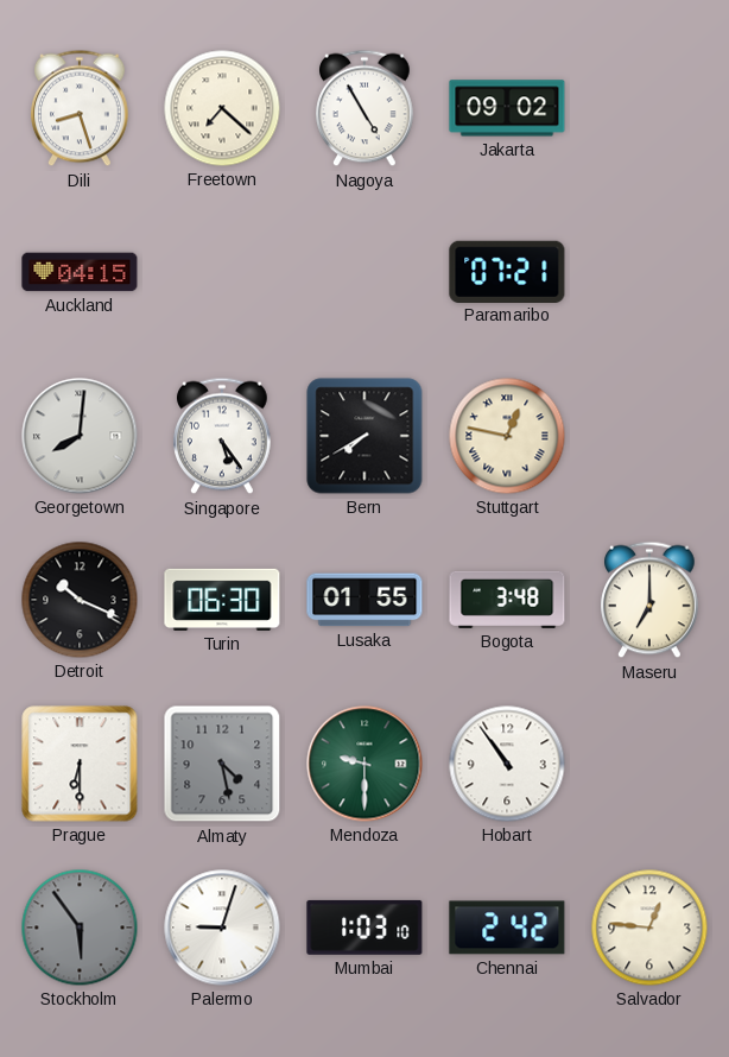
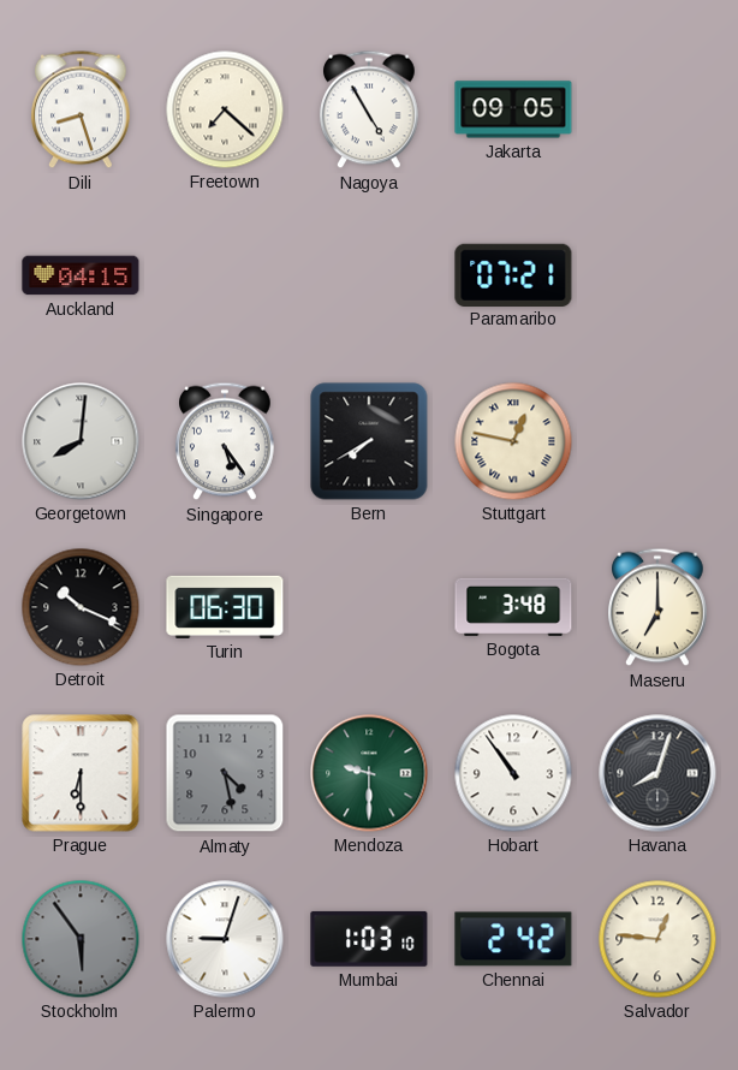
Jakarta: 09:02 -> 09:05 (513, 109)
Lusaka: 01:55 -> none (364, 600)
Havana: none -> 8:03 (657, 773)
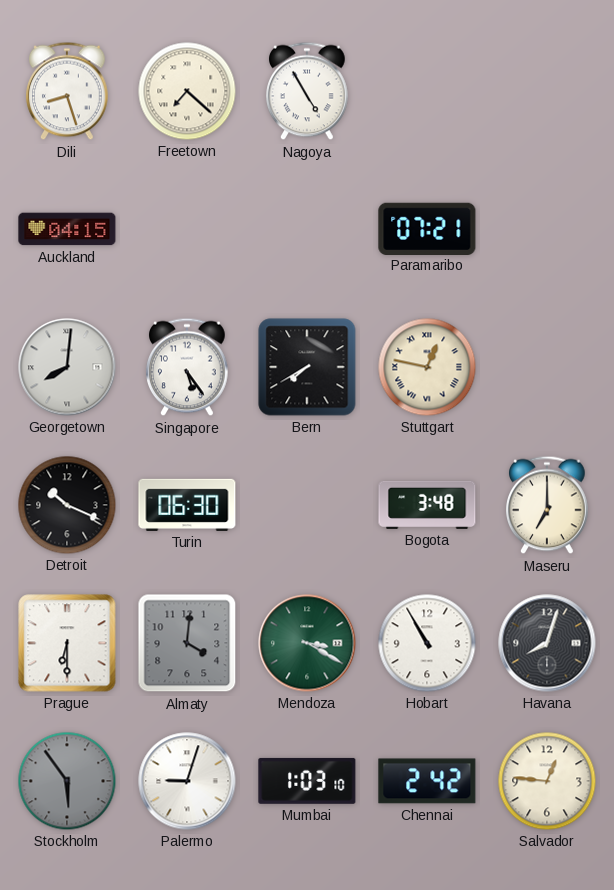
Jakarta: 09:05 -> none (513, 109)
Almaty: 4:28 -> 4:01 (187, 643)
Mendoza: 9:30 -> 3:20 (307, 643)
Hobart: 10:54 -> 10:55 (427, 643)
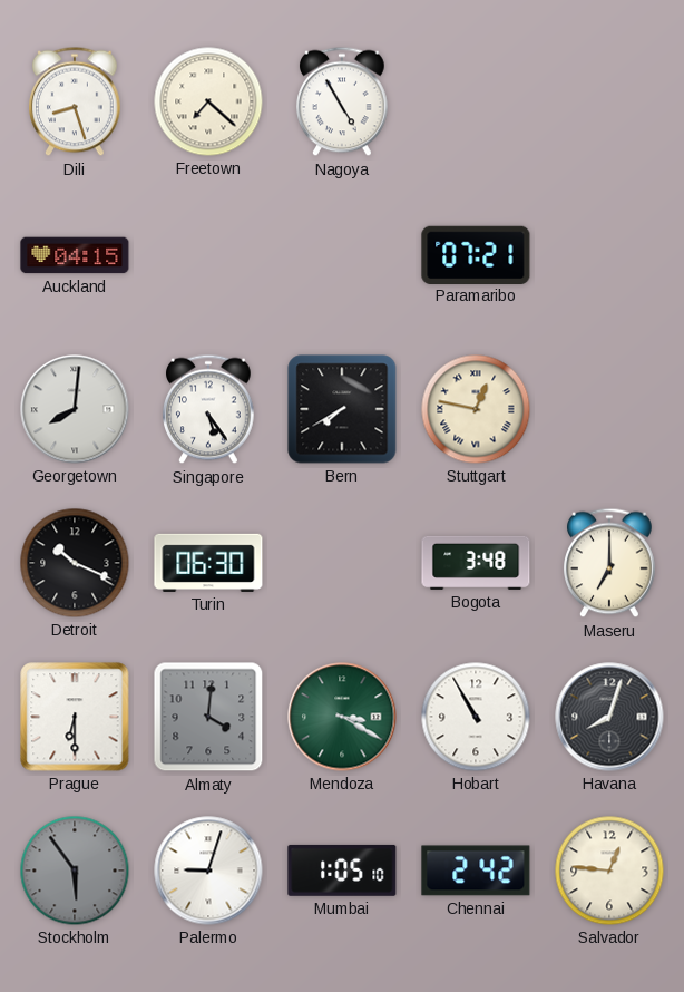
Mumbai: 1:03 -> 1:05 (342, 871)
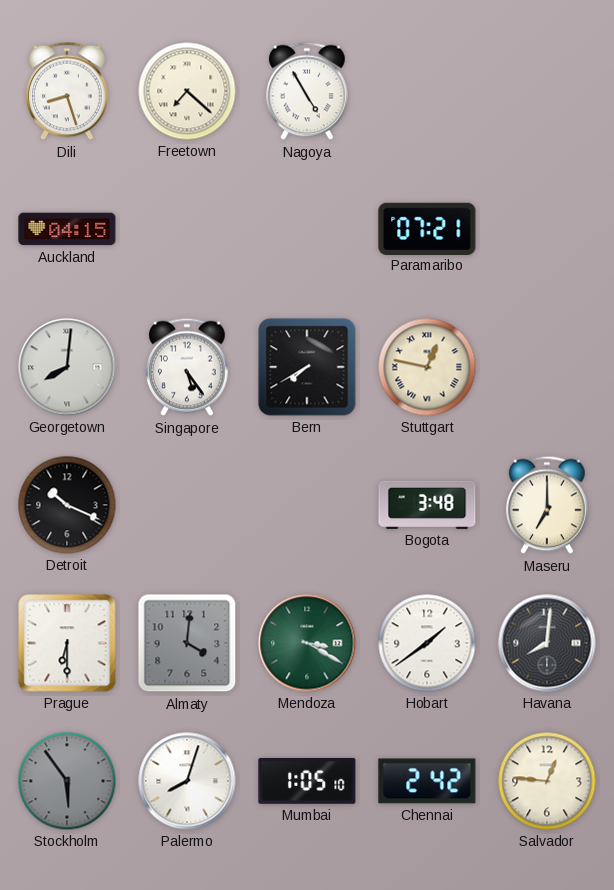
Turin: 06:30 -> none (208, 563)
Hobart: 10:55 -> 1:39 (427, 643)
Havana: 8:03 -> 8:01 (547, 643)
Palermo: 9:03 -> 8:03 (187, 781)
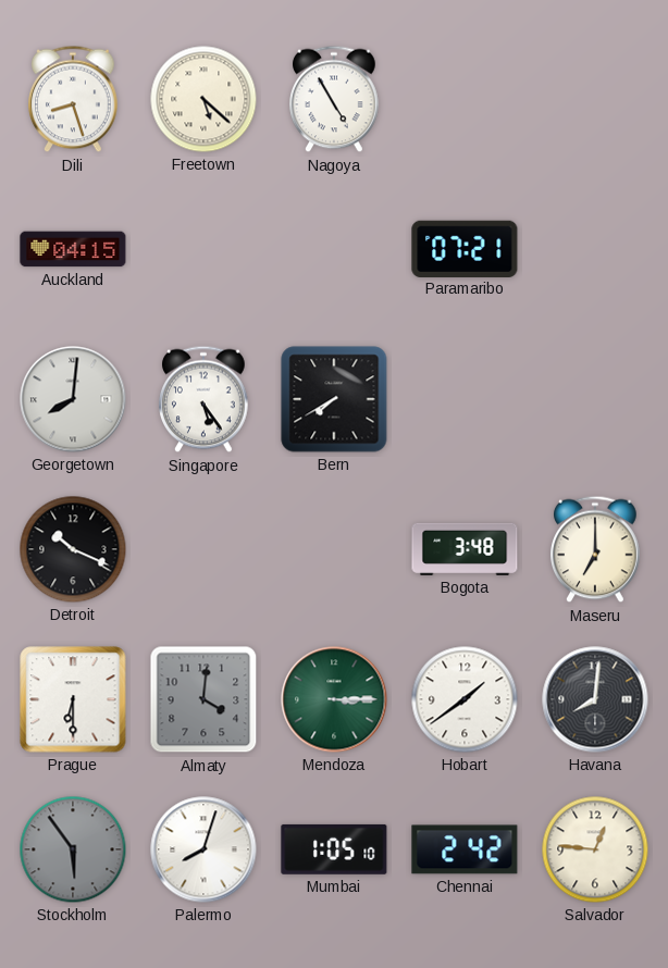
Freetown: 7:22 -> 5:22 (203, 99)
Stuttgart: 12:47 -> none (427, 367)
Mendoza: 3:20 -> 3:15 (334, 699)
